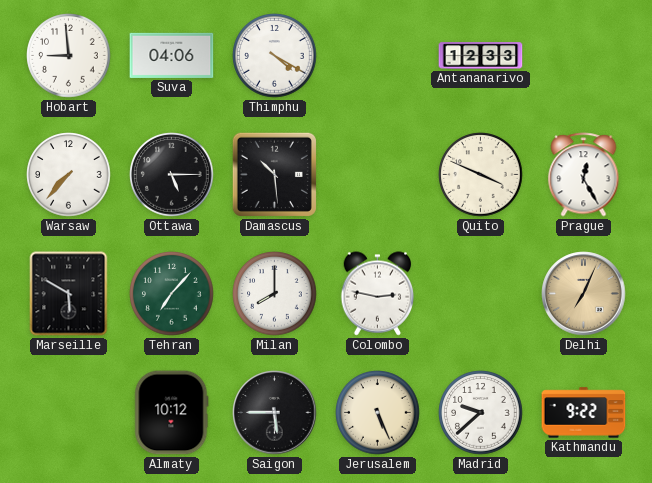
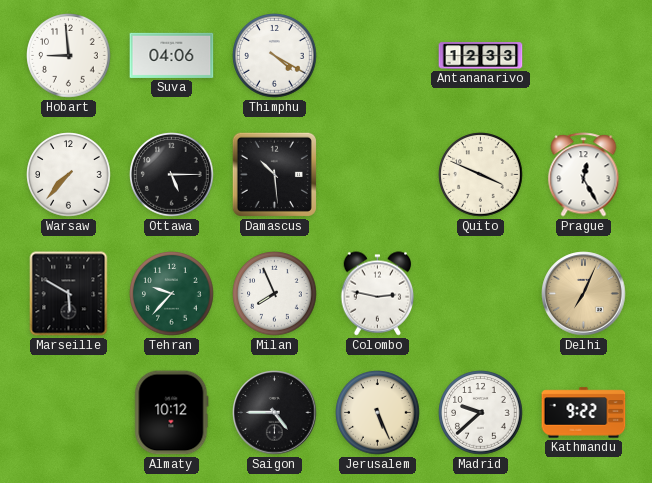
Tehran: 7:07 -> 9:37 (172, 294)
Milan: 8:00 -> 7:56 (275, 294)
Saigon: 5:45 -> 4:45 (275, 413)
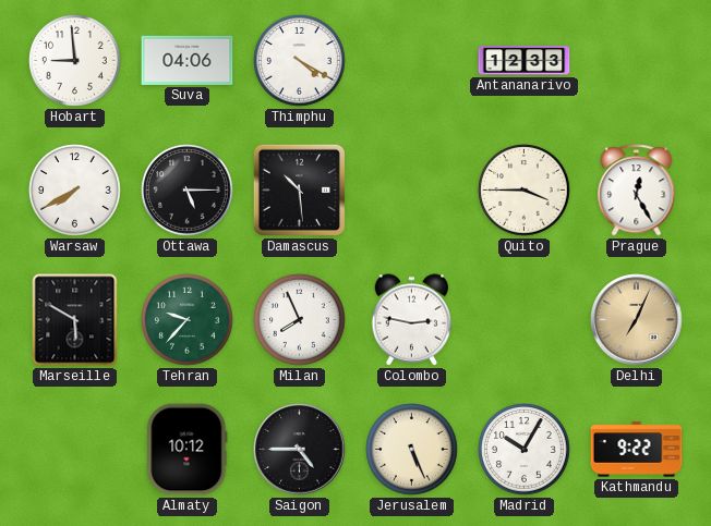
Warsaw: 7:37 -> 7:40 (75, 191)
Quito: 3:49 -> 3:45 (525, 191)
Madrid: 9:38 -> 10:05 (525, 450)
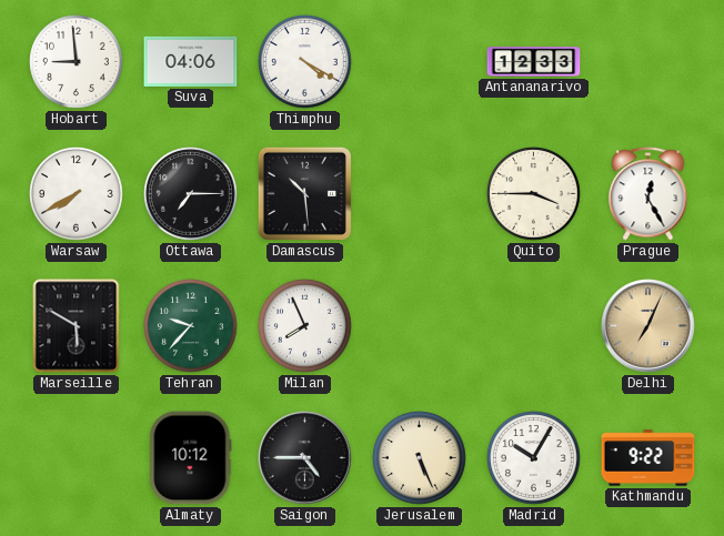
Ottawa: 5:15 -> 7:15 (191, 194)
Colombo: 2:47 -> none (412, 320)
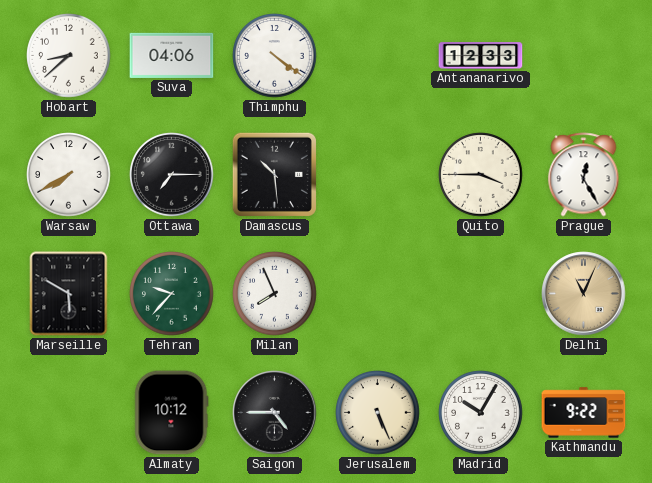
Hobart: 8:59 -> 8:38 (69, 56)
Thimphu: 4:20 -> 4:21 (275, 56)
Delhi: 7:04 -> 11:04 (584, 294)
